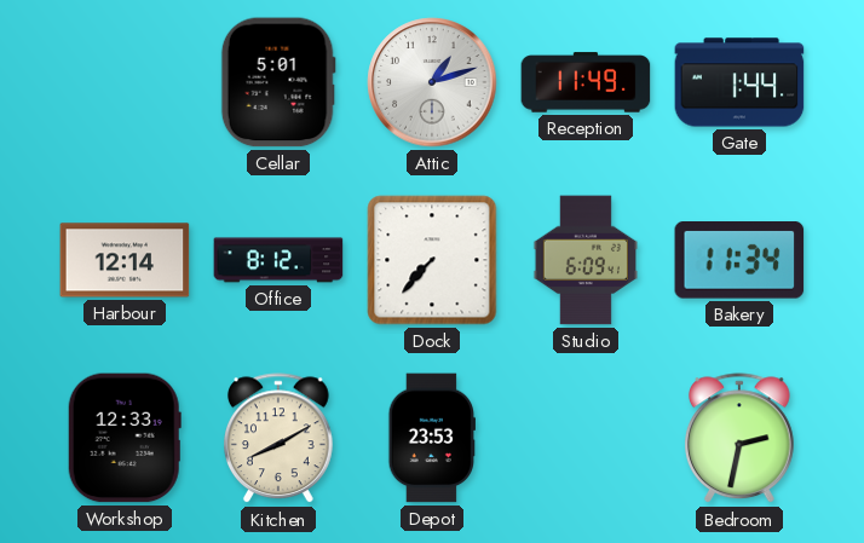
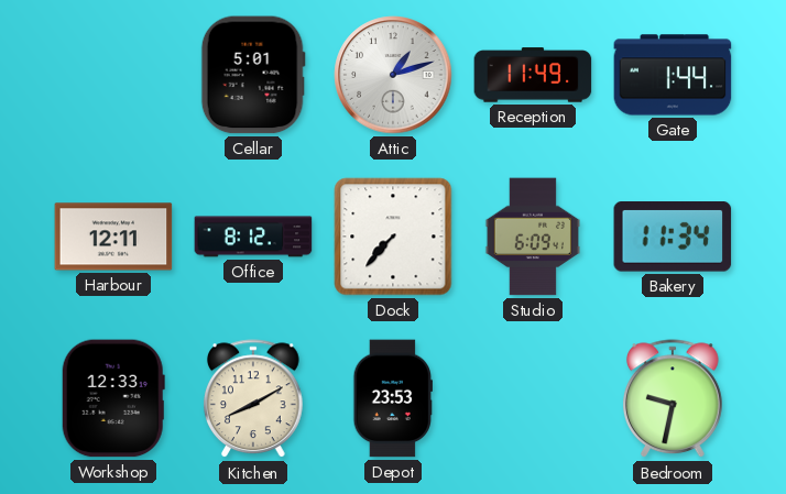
Harbour: 12:14 -> 12:11 (113, 237)
Bedroom: 2:32 -> 9:32 (674, 399)
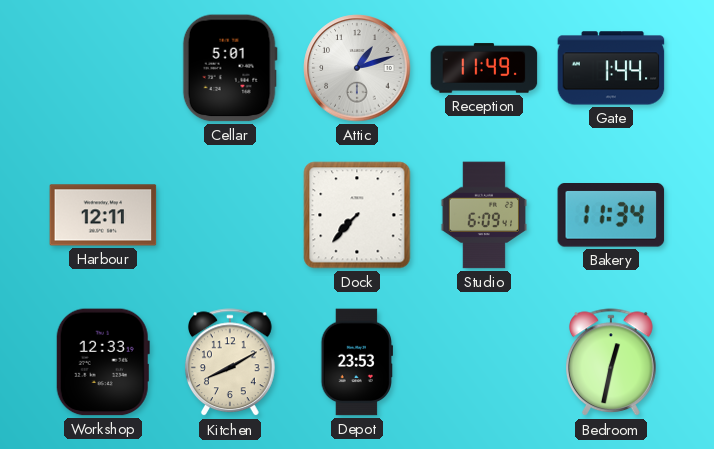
Office: 8:12 -> none (253, 237)
Bedroom: 9:32 -> 12:32 (612, 363)
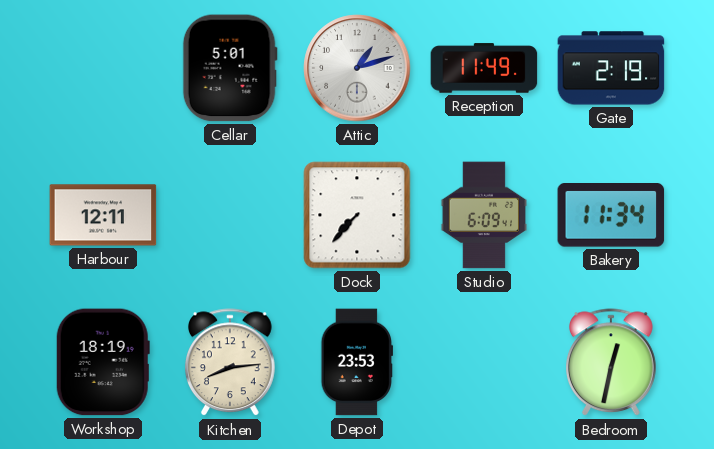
Gate: 1:44 -> 2:19 (611, 68)
Workshop: 12:33 -> 18:19 (103, 362)
Kitchen: 8:10 -> 8:14 (231, 363)
